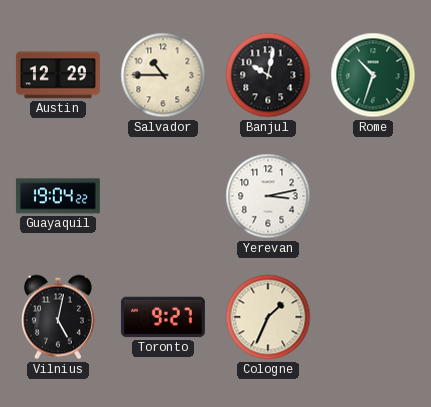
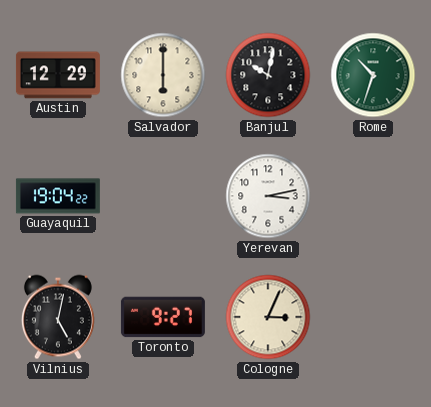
Salvador: 10:45 -> 6:00 (163, 75)
Cologne: 1:34 -> 3:04 (268, 317)
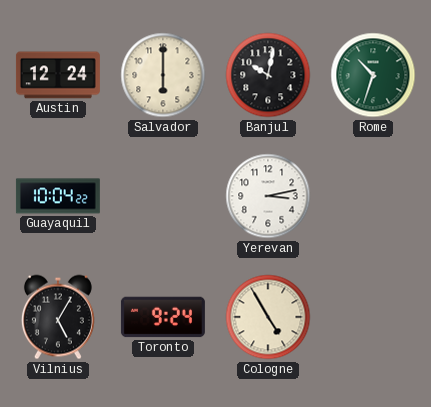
Austin: 12:29 -> 12:24 (58, 75)
Guayaquil: 19:04 -> 10:04 (58, 196)
Vilnius: 5:02 -> 5:05 (58, 317)
Toronto: 9:27 -> 9:24 (163, 317)
Cologne: 3:04 -> 4:55 (268, 317)
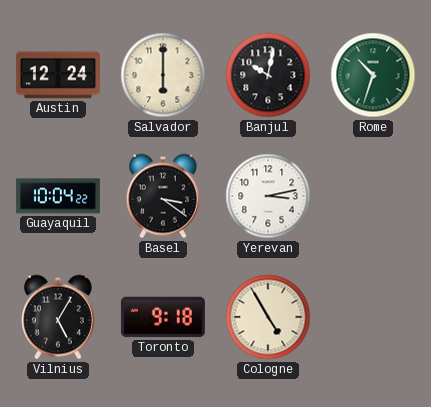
Basel: none -> 3:21 (163, 196)
Toronto: 9:24 -> 9:18 (163, 317)
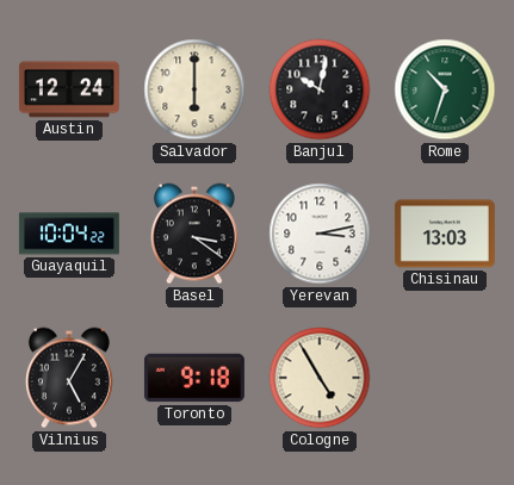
Chisinau: none -> 13:03 (445, 234)
